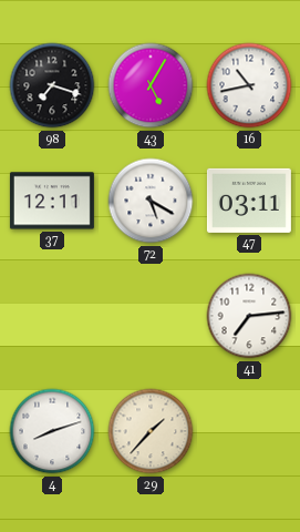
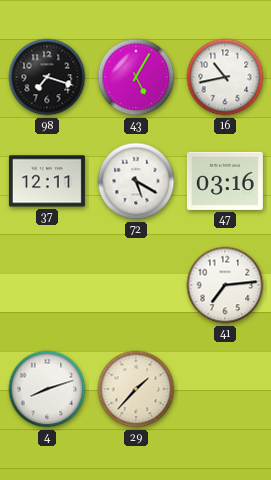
47: 03:11 -> 03:16 (225, 181)
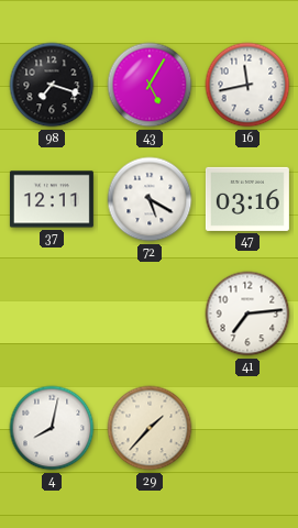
16: 10:43 -> 11:43 (247, 85)
4: 8:12 -> 8:02 (52, 428)
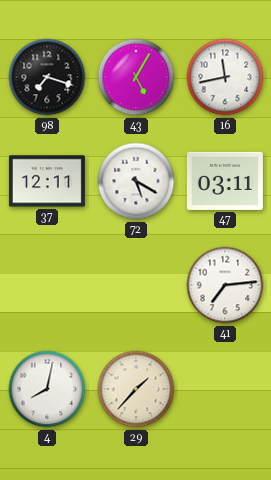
47: 03:16 -> 03:11 (225, 181)
